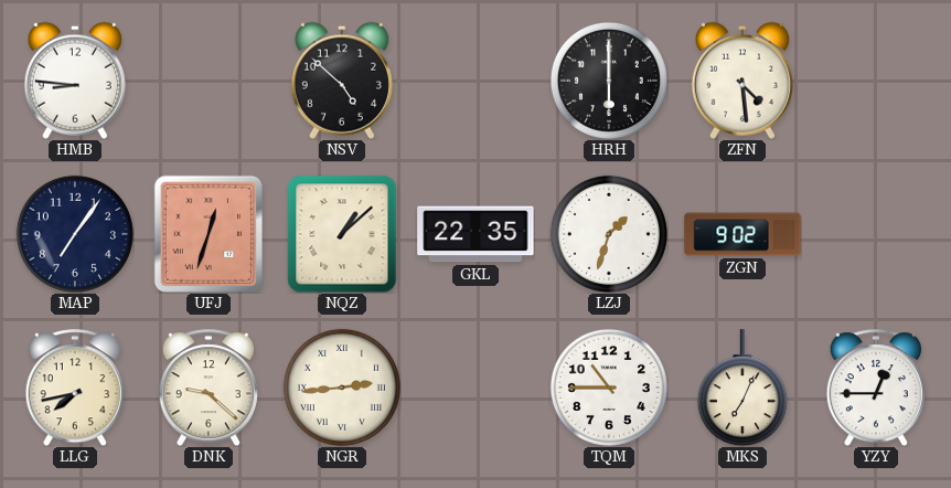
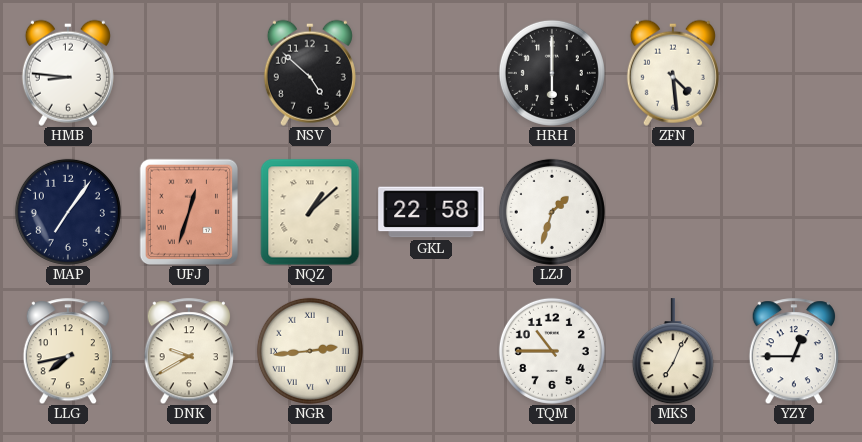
GKL: 22:35 -> 22:58 (431, 212)
ZGN: 9:02 -> none (742, 234)
DNK: 9:22 -> 9:40 (189, 351)
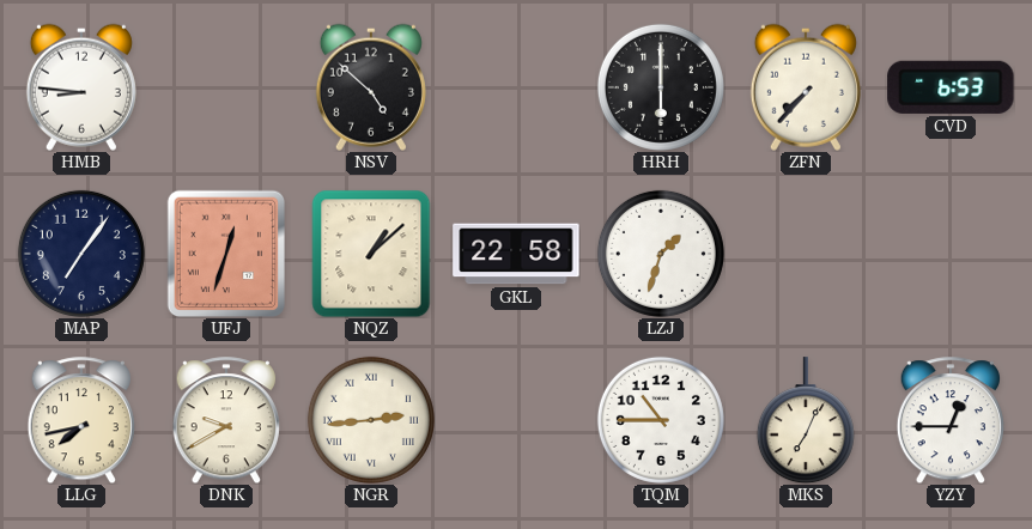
ZFN: 4:29 -> 7:37 (806, 87)
CVD: none -> 6:53 (951, 87)
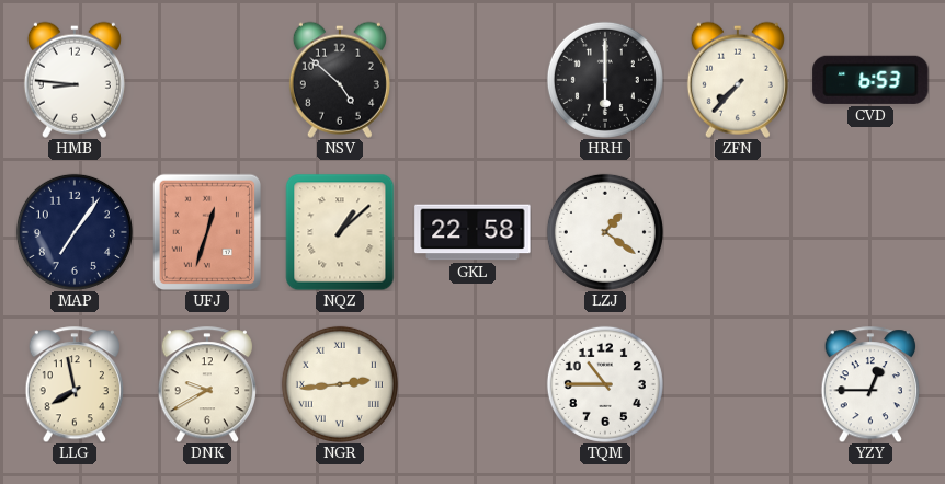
LZJ: 1:33 -> 1:21 (605, 232)
LLG: 7:43 -> 7:58 (75, 384)
MKS: 7:04 -> none (806, 420)
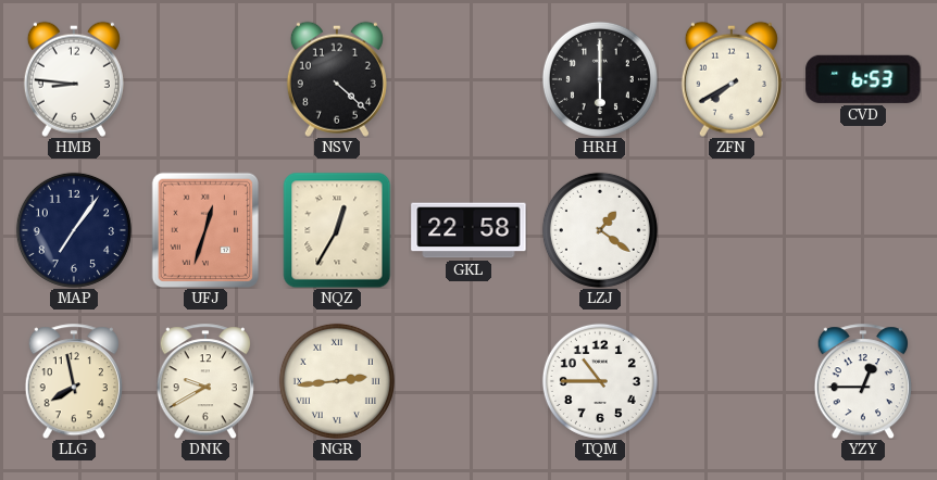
NSV: 4:52 -> 4:22 (337, 79)
ZFN: 7:37 -> 7:40 (732, 79)
NQZ: 1:08 -> 12:35 (337, 230)
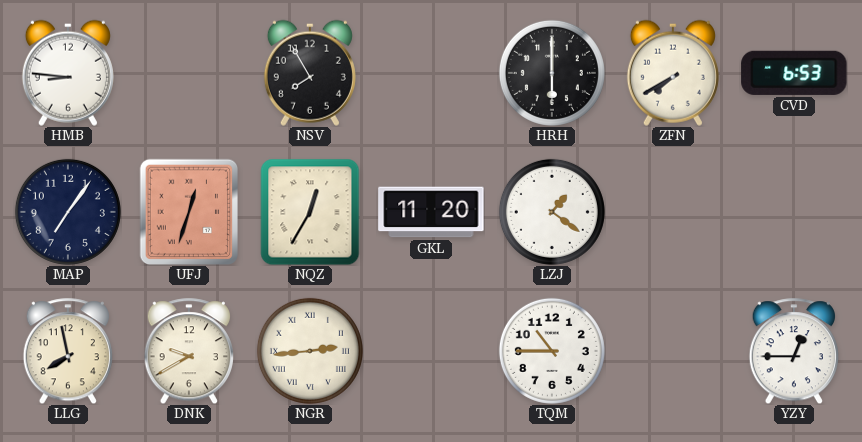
NSV: 4:22 -> 7:55 (310, 73)
GKL: 22:58 -> 11:20 (431, 212)
